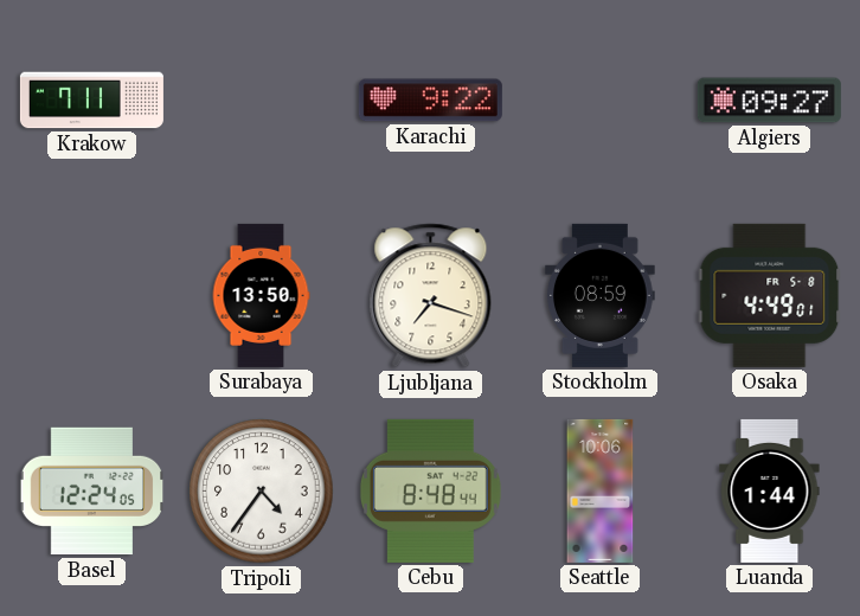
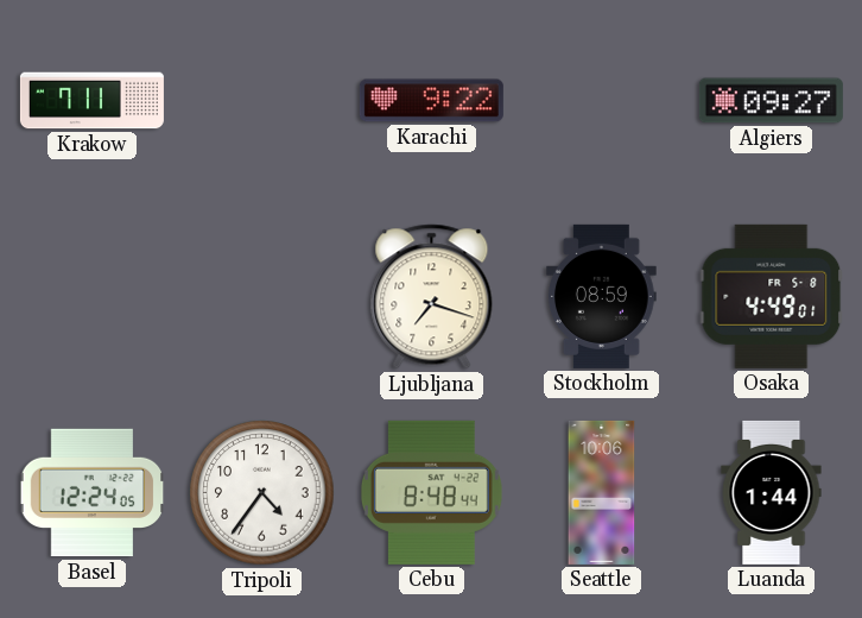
Surabaya: 13:50 -> none (261, 295)
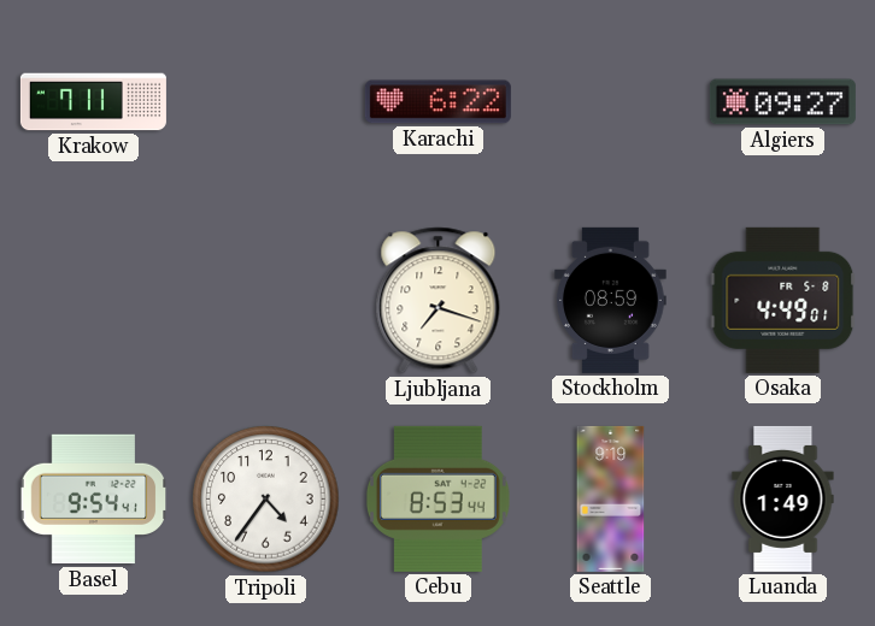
Karachi: 9:22 -> 6:22 (437, 102)
Basel: 12:24 -> 9:54 (94, 500)
Cebu: 8:48 -> 8:53 (437, 498)
Seattle: 10:06 -> 9:19 (611, 498)
Luanda: 1:44 -> 1:49 (783, 498)
